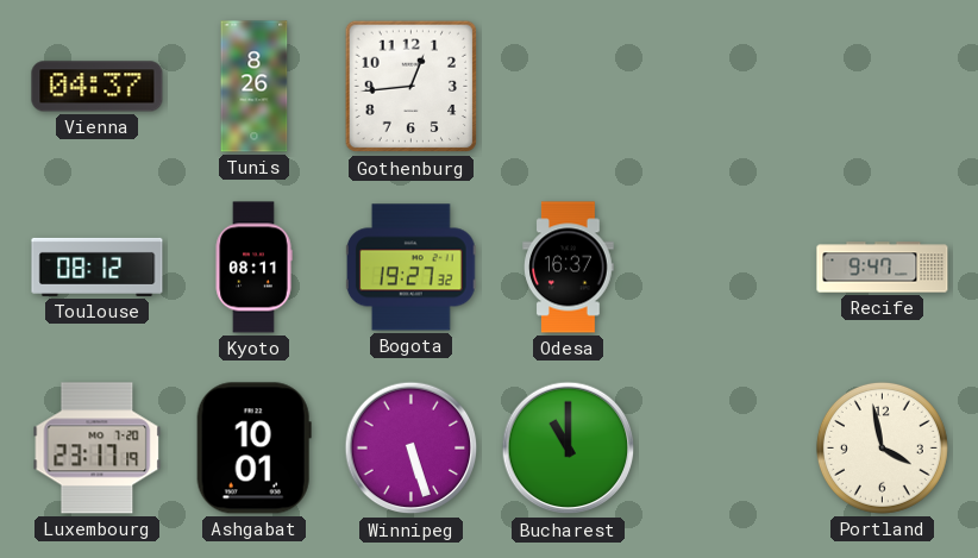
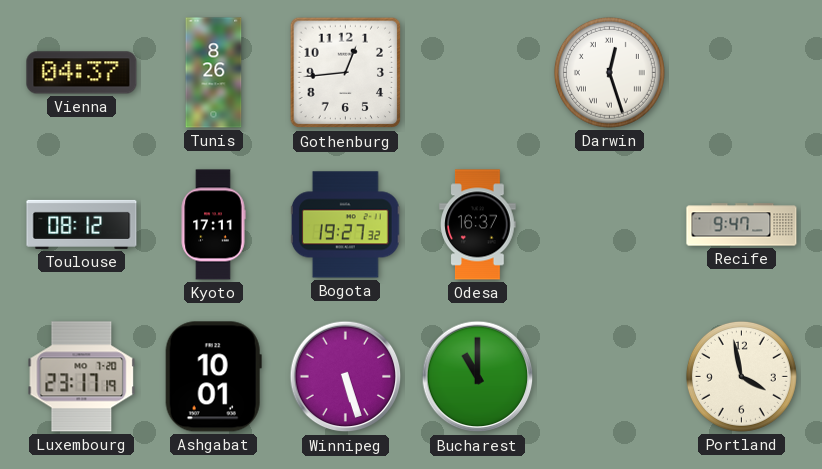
Darwin: none -> 12:27 (609, 72)
Kyoto: 08:11 -> 17:11 (213, 225)
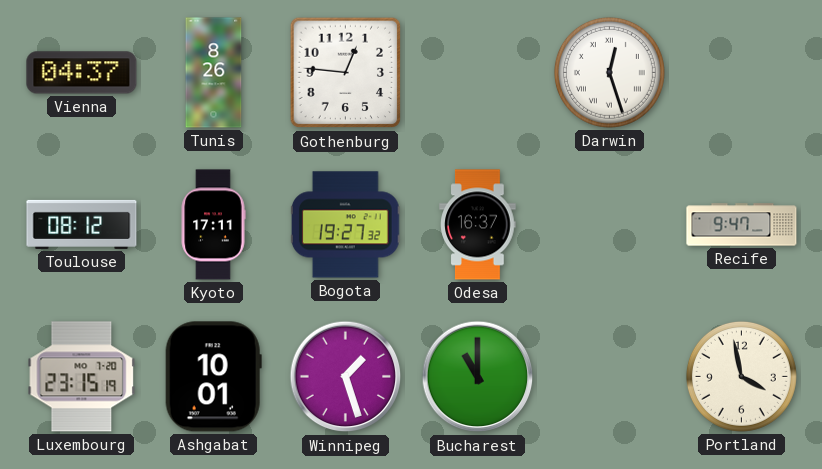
Gothenburg: 12:44 -> 12:46 (346, 73)
Luxembourg: 23:17 -> 23:15 (82, 377)
Winnipeg: 5:27 -> 1:27 (346, 377)
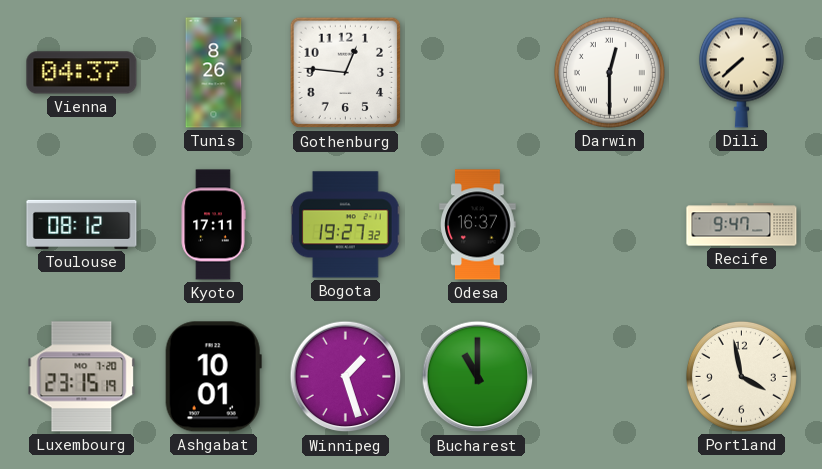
Darwin: 12:27 -> 12:30 (609, 72)
Dili: none -> 7:38 (741, 72)
